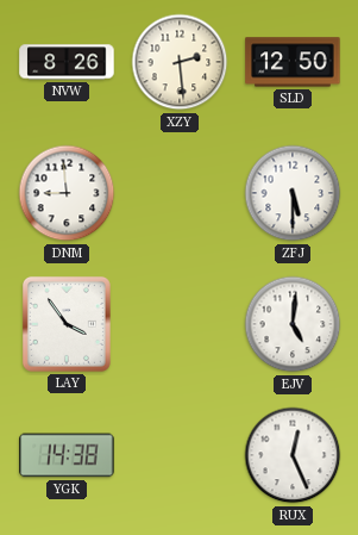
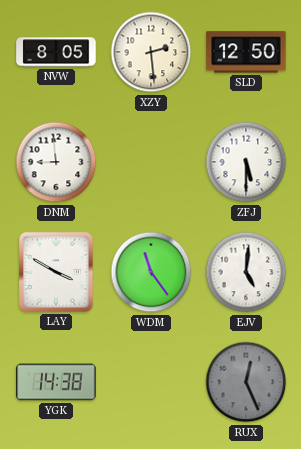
NVW: 8:26 -> 8:05 (56, 52)
LAY: 3:54 -> 3:50 (56, 272)
WDM: none -> 11:24 (151, 272)
RUX dial: white -> grey (246, 382)
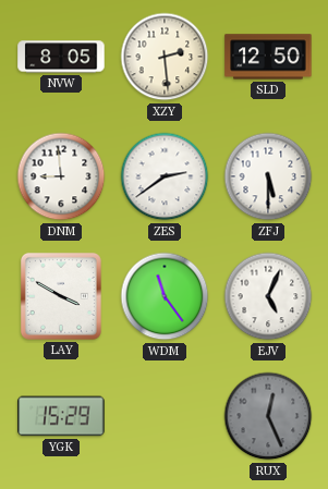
ZES: none -> 2:39 (165, 176)
EJV: 5:01 -> 5:04 (268, 296)
YGK: 14:38 -> 15:29 (61, 416)
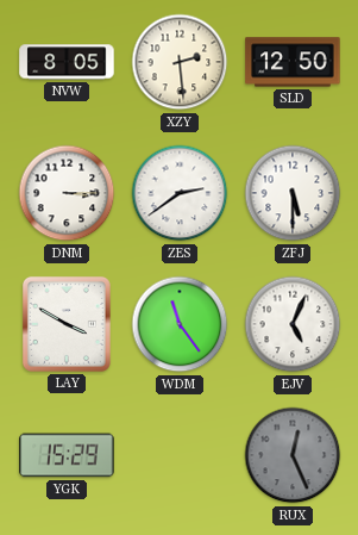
DNM: 8:59 -> 3:15 (67, 193)
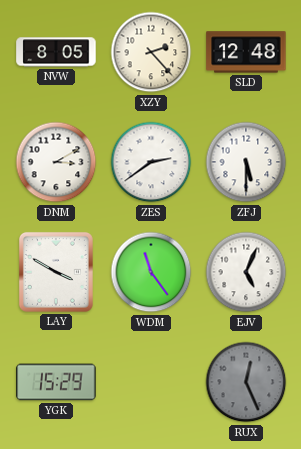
XZY: 2:29 -> 2:23 (151, 52)
SLD: 12:50 -> 12:48 (246, 52)
DNM: 3:15 -> 3:10 (56, 162)
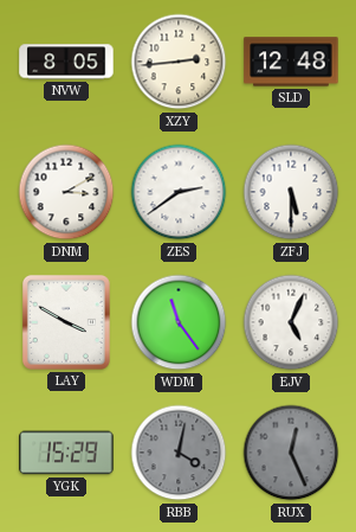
XZY: 2:23 -> 2:44 (179, 62)
RBB: none -> 4:02 (179, 453)
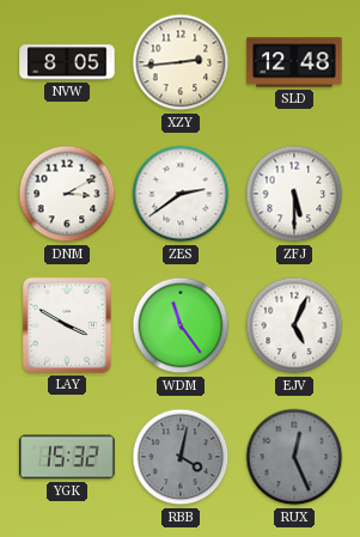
YGK: 15:29 -> 15:32 (67, 457)
